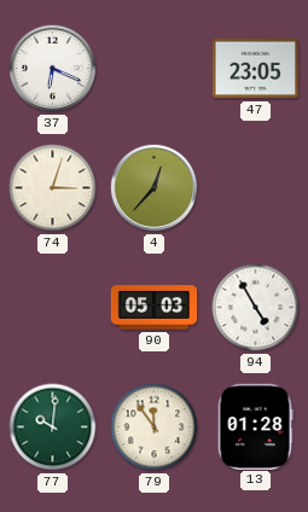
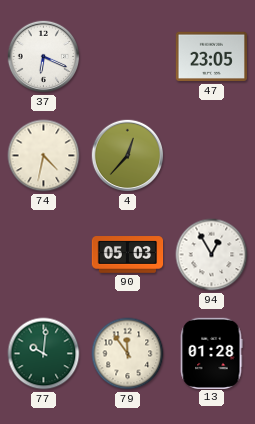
74: 3:03 -> 4:32 (44, 156)
94: 4:55 -> 12:55 (212, 255)
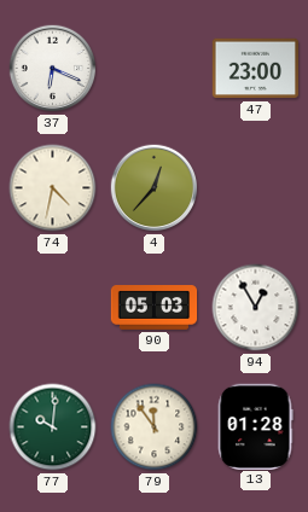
47: 23:05 -> 23:00 (255, 69)
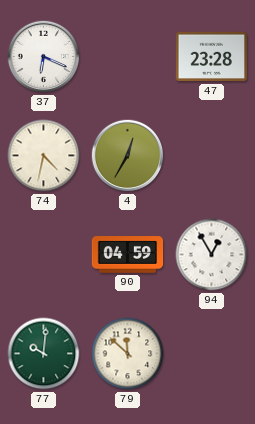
47: 23:00 -> 23:28 (211, 57)
4: 12:37 -> 12:35 (128, 156)
90: 05:03 -> 04:59 (128, 255)
79: 11:54 -> 11:52 (128, 354)
13: 01:28 -> none (255, 426)
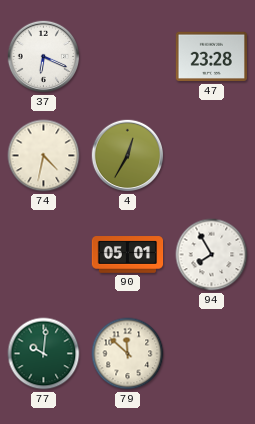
90: 04:59 -> 05:01 (128, 255)
94: 12:55 -> 7:55 (212, 255)
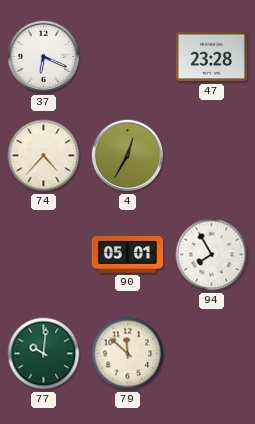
74: 4:32 -> 4:37 (44, 156)
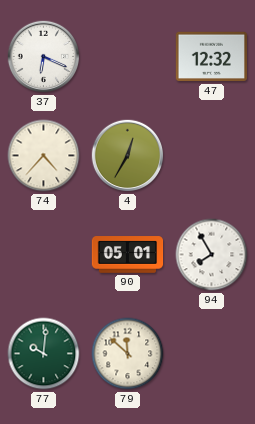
47: 23:28 -> 12:32 (211, 57)
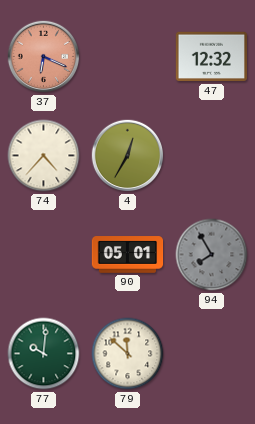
37 dial: white -> salmon (44, 57)
94 dial: white -> grey (212, 255)
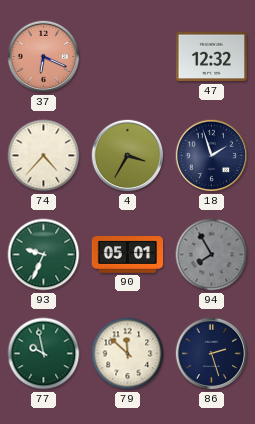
4: 12:35 -> 3:35 (128, 156)
18: none -> 1:57 (212, 156)
93: none -> 9:34 (44, 255)
77: 10:01 -> 9:58 (44, 354)
86: none -> 2:27 (212, 354)
